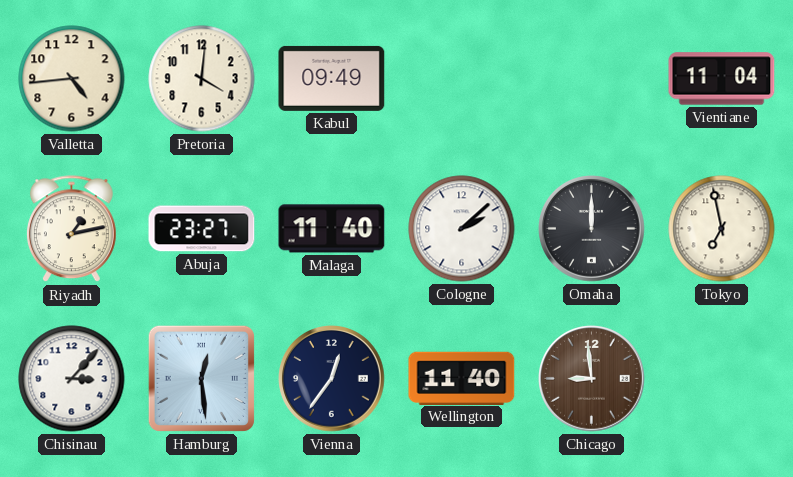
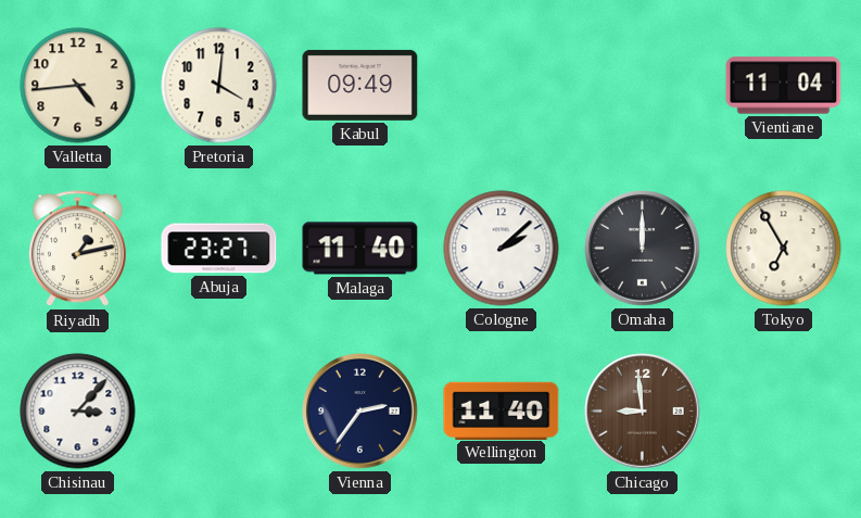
Tokyo: 6:58 -> 6:55 (784, 249)
Hamburg: 12:29 -> none (201, 378)
Vienna: 12:36 -> 2:36 (360, 412)
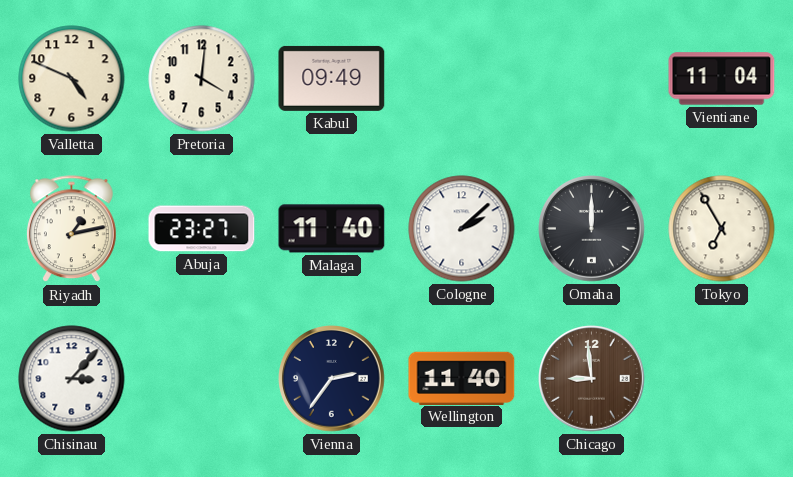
Valletta: 4:44 -> 4:49 (72, 79)
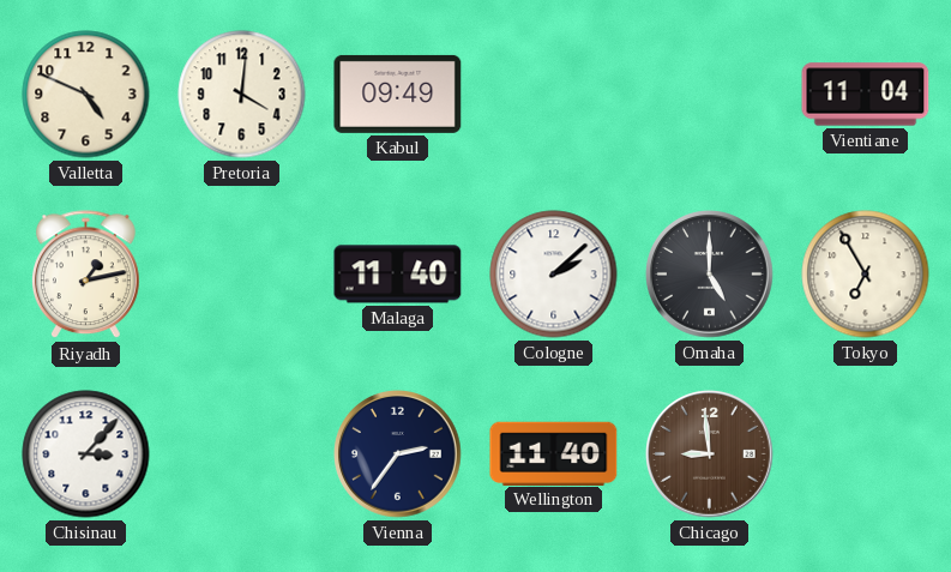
Abuja: 23:27 -> none (202, 229)
Omaha: 12:00 -> 5:00 (710, 275)
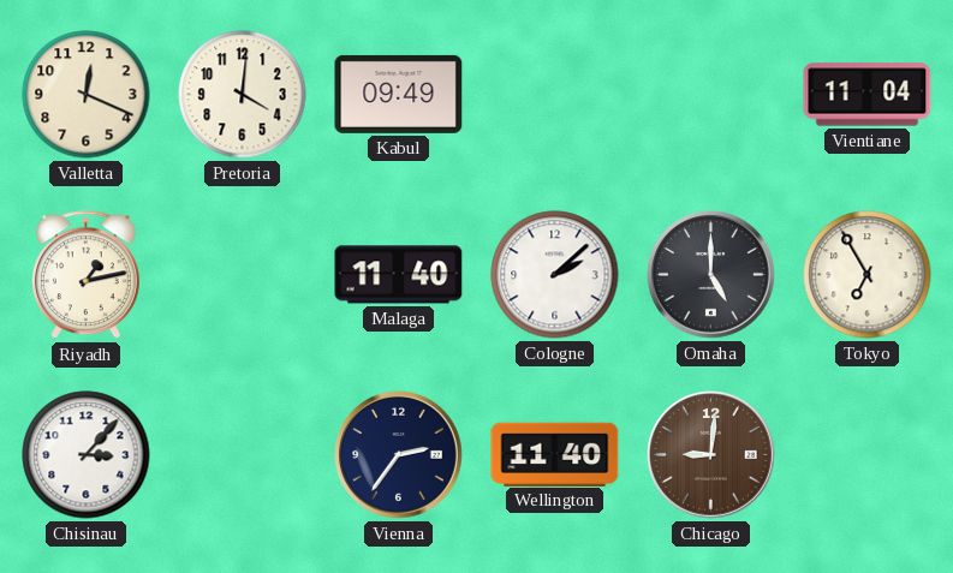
Valletta: 4:49 -> 12:19 (87, 95)
Chicago: 8:59 -> 9:01 (711, 455)
